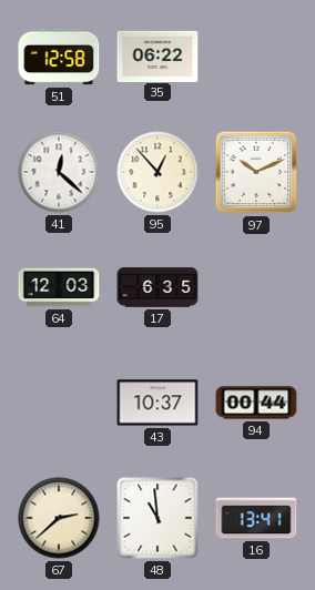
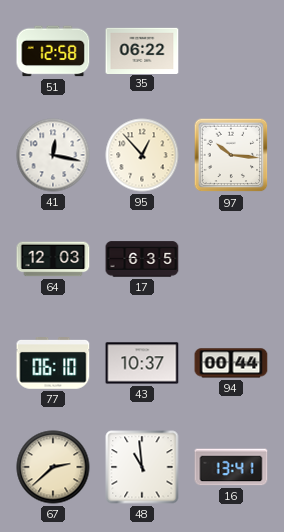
41: 12:22 -> 12:17 (53, 155)
97: 10:11 -> 10:16 (231, 155)
77: none -> 06:10 (53, 364)
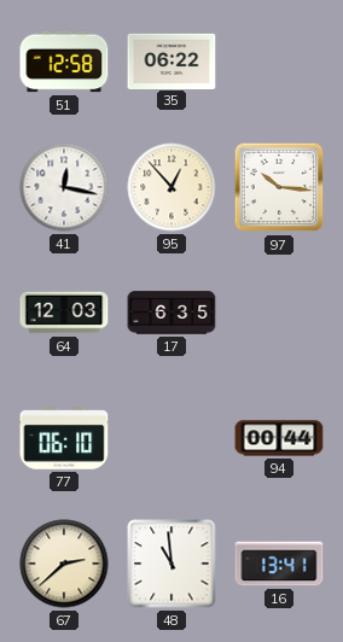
43: 10:37 -> none (142, 363)
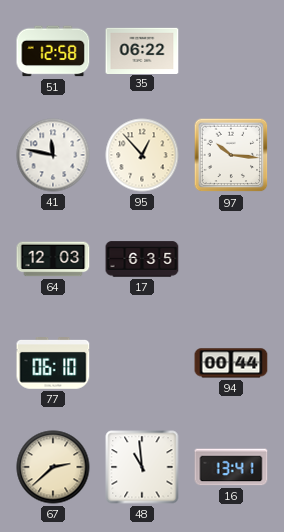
41: 12:17 -> 11:47 (53, 155)
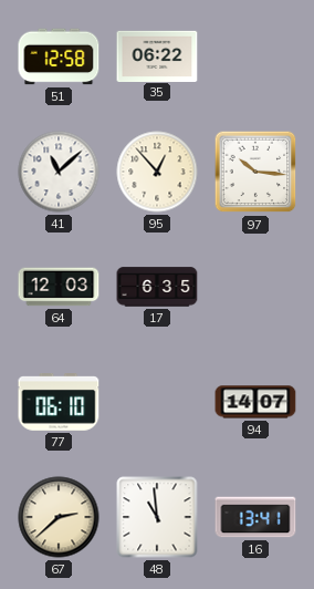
41: 11:47 -> 11:08 (59, 172)
94: 00:44 -> 14:07 (255, 402)
